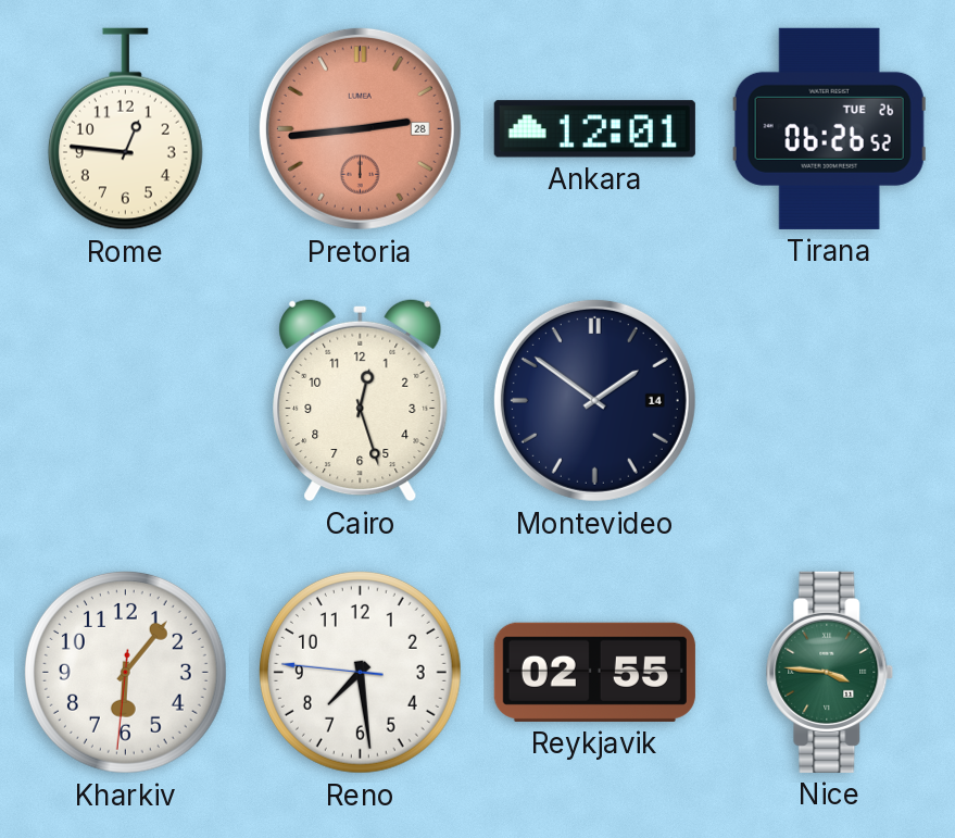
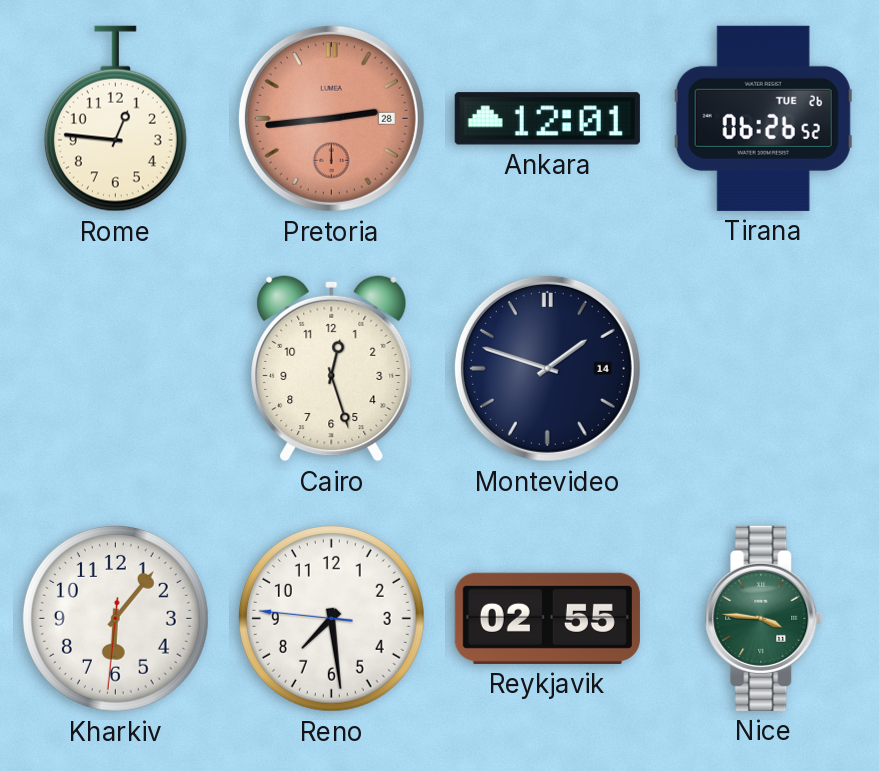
Montevideo: 1:51 -> 1:48 (547, 368)
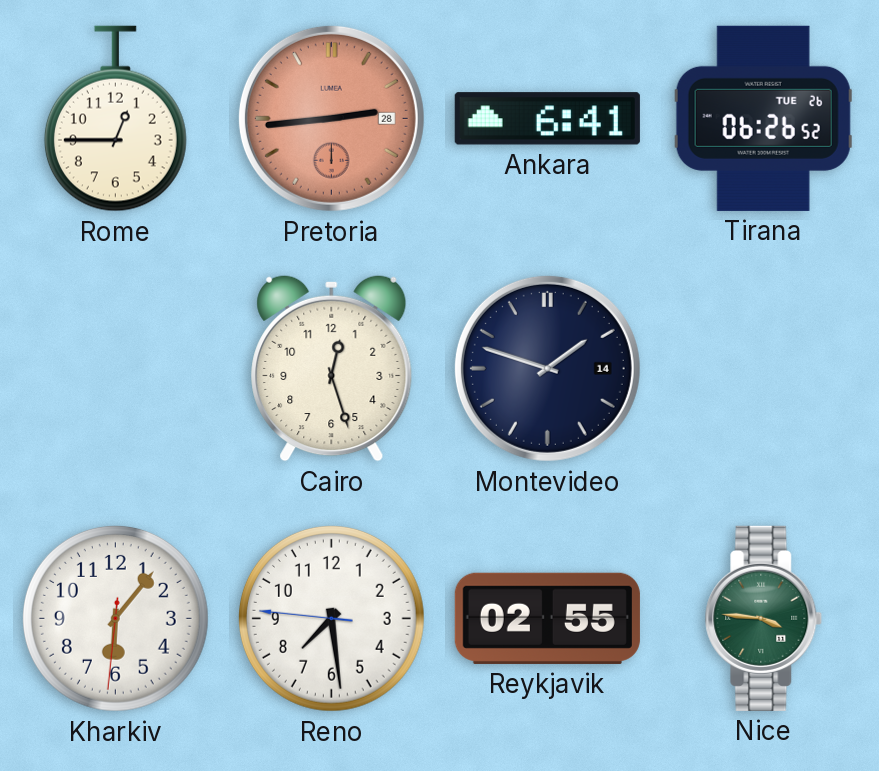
Rome: 12:46 -> 12:45 (115, 119)
Ankara: 12:01 -> 6:41 (547, 119)
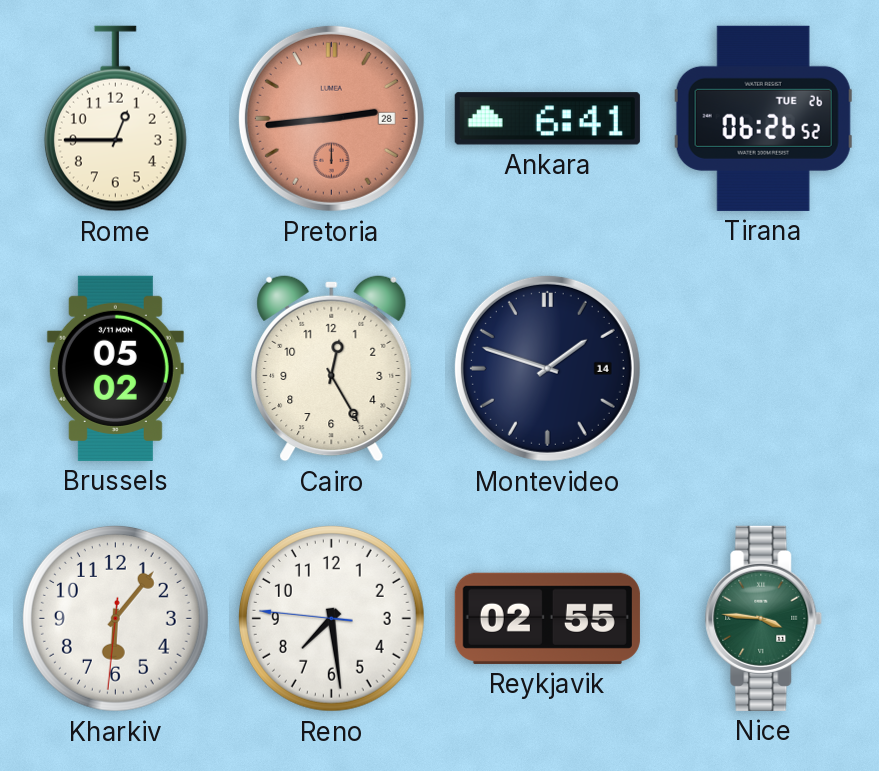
Brussels: none -> 05:02 (115, 368)
Cairo: 12:27 -> 12:25 (332, 368)
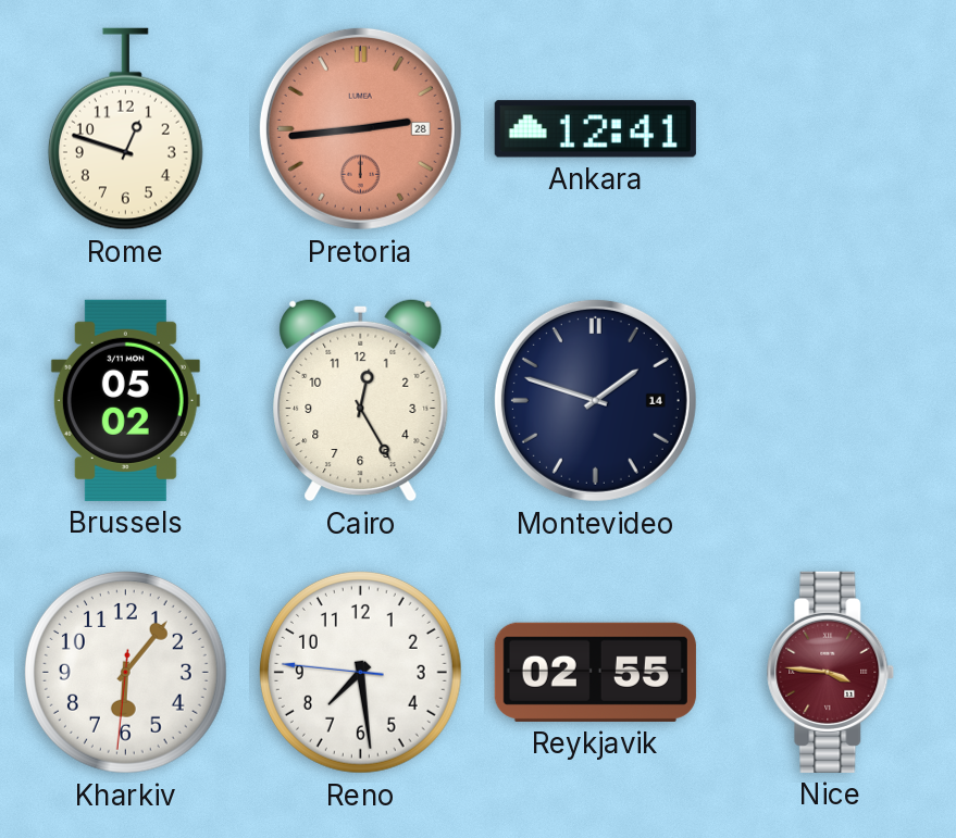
Rome: 12:45 -> 12:48 (125, 129)
Ankara: 6:41 -> 12:41 (595, 129)
Tirana: 06:26 -> none (763, 118)
Nice dial: green -> burgundy (831, 672)
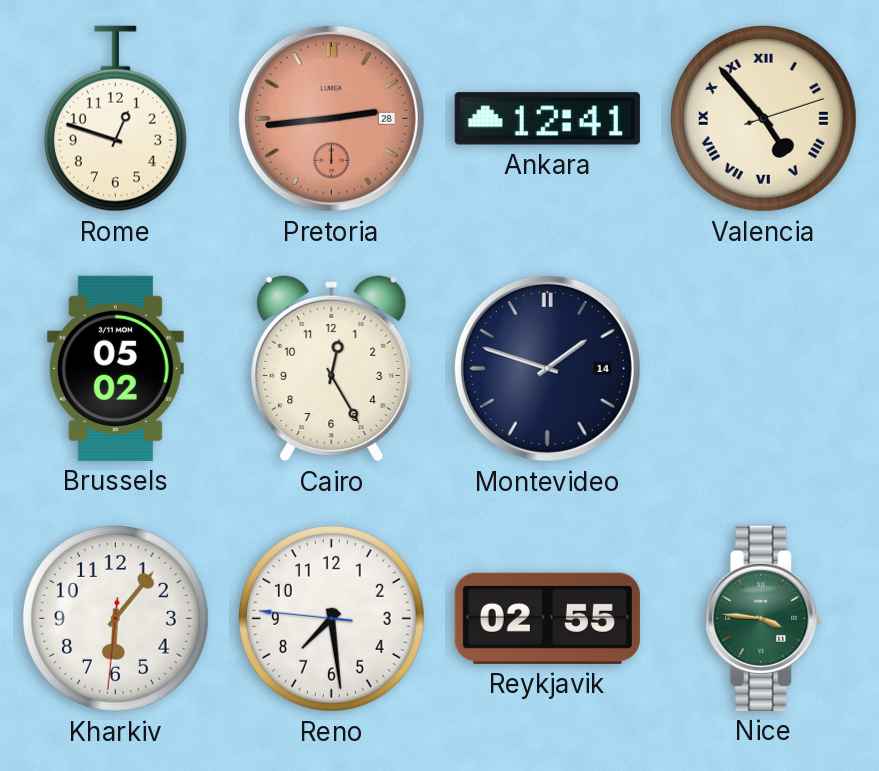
Valencia: none -> 4:53 (763, 118)
Nice dial: burgundy -> green (764, 618)
